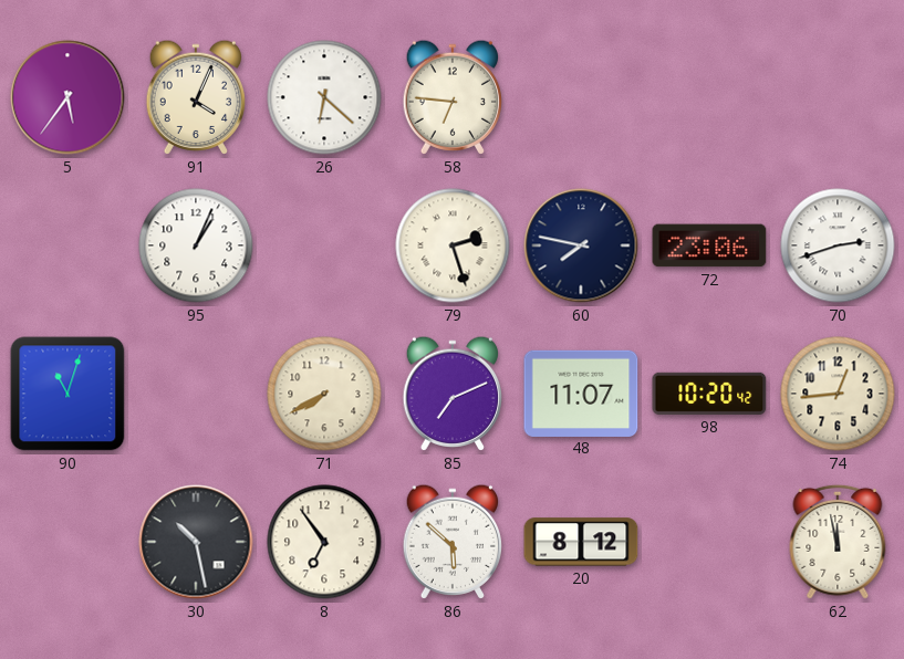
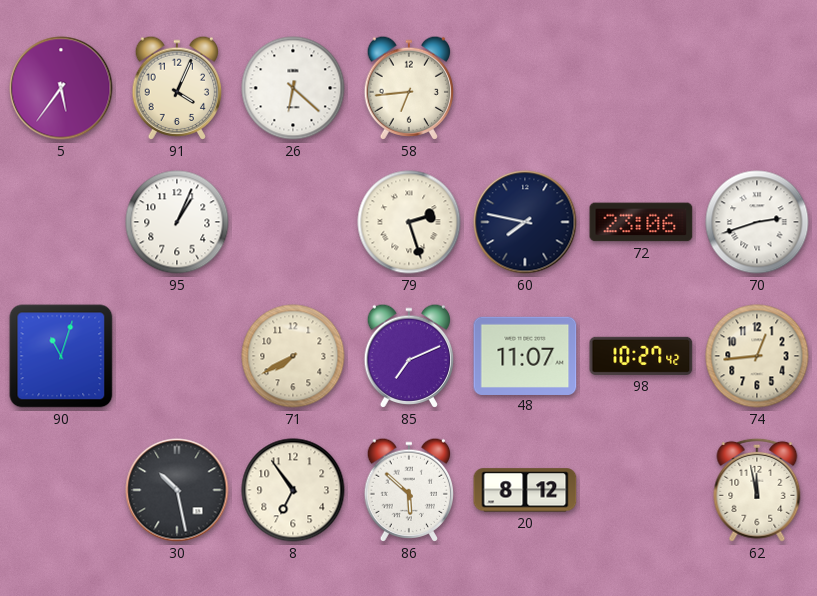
58: 6:46 -> 6:44 (408, 88)
98: 10:20 -> 10:27 (641, 356)
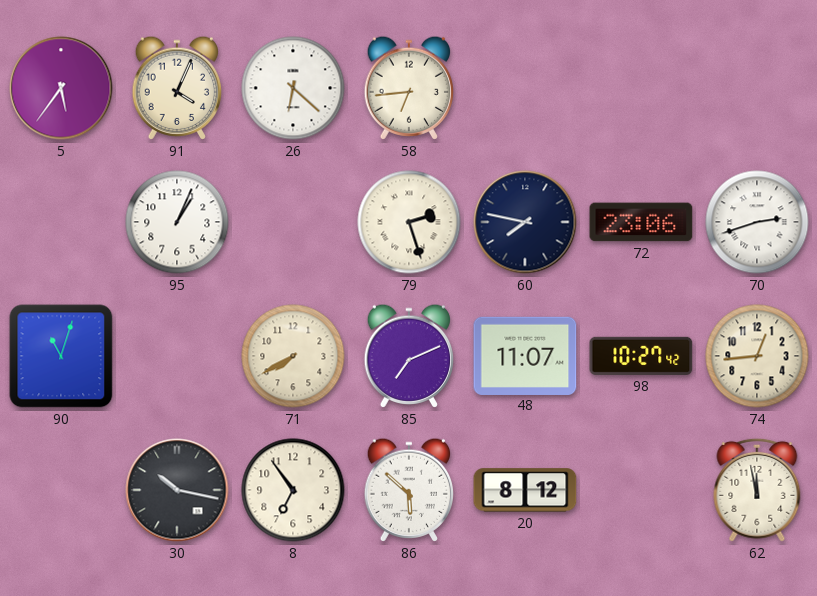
30: 10:28 -> 10:17 (177, 490)
